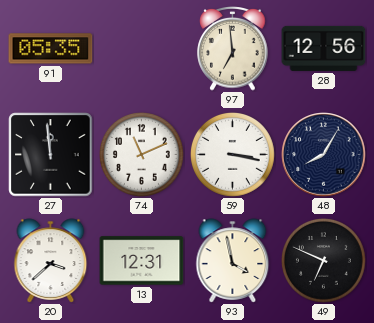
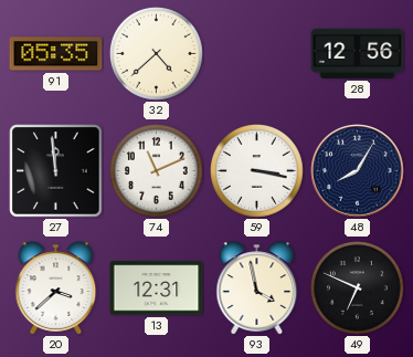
32: none -> 4:38 (157, 54)
97: 6:59 -> none (233, 49)
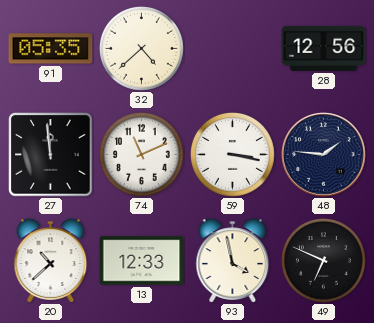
48: 8:05 -> 1:46 (324, 155)
20: 3:38 -> 10:38 (51, 261)
13: 12:31 -> 12:33 (142, 261)
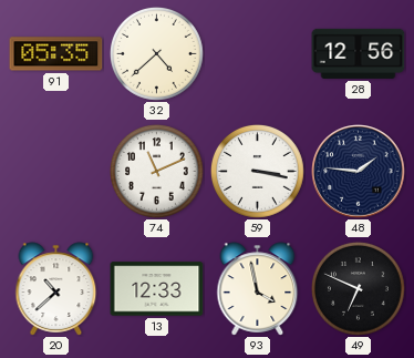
27: 11:59 -> none (51, 155)
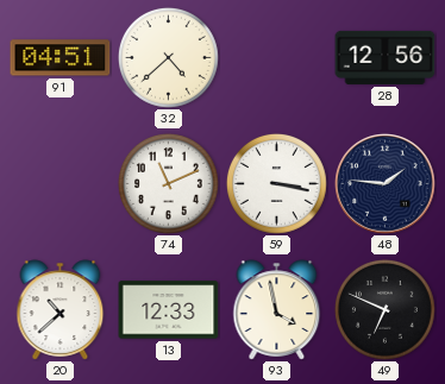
91: 05:35 -> 04:51 (61, 58)
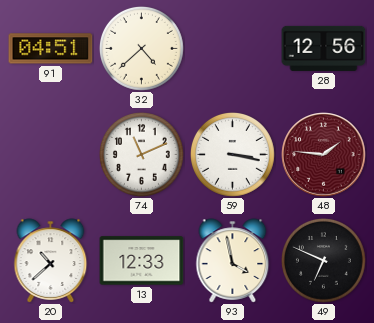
48 dial: navy -> burgundy (324, 155)
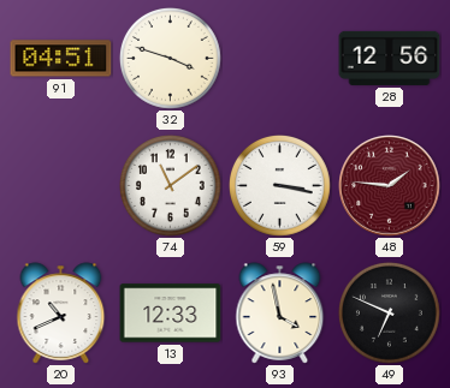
32: 4:38 -> 3:48 (171, 59)
74: 11:11 -> 11:09 (171, 186)
20: 10:38 -> 10:41 (61, 314)
